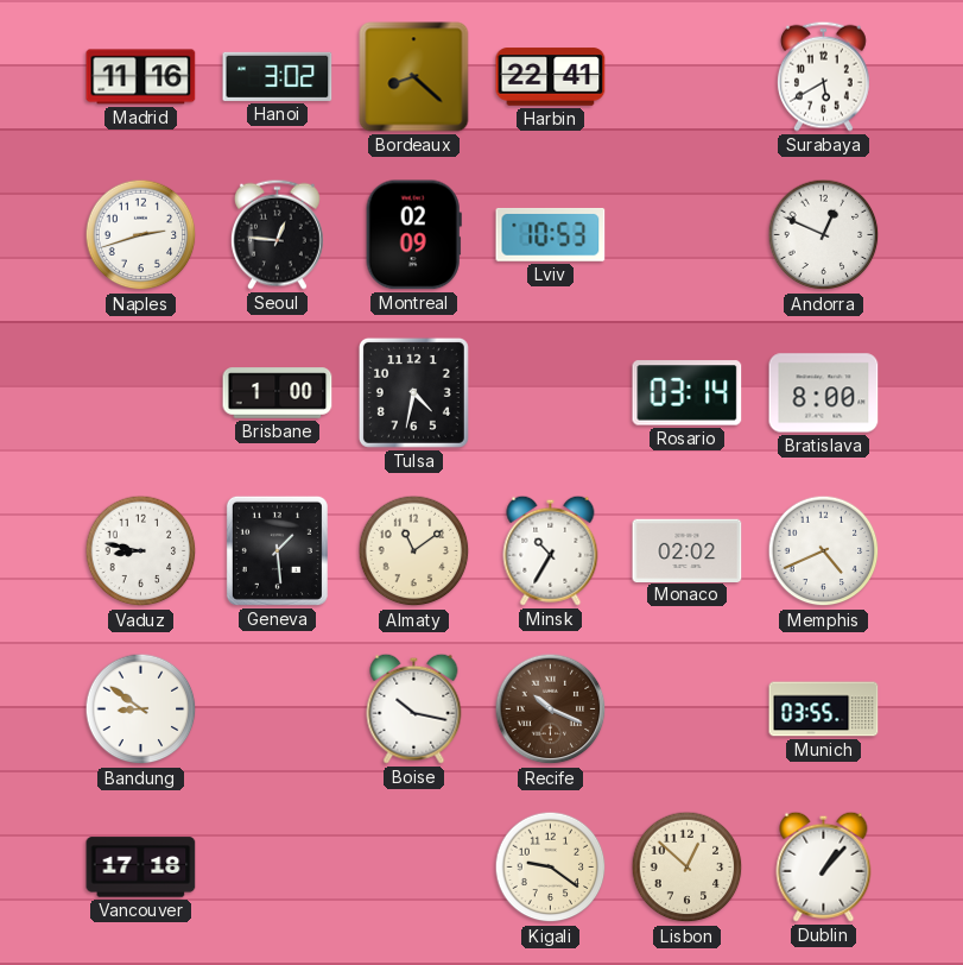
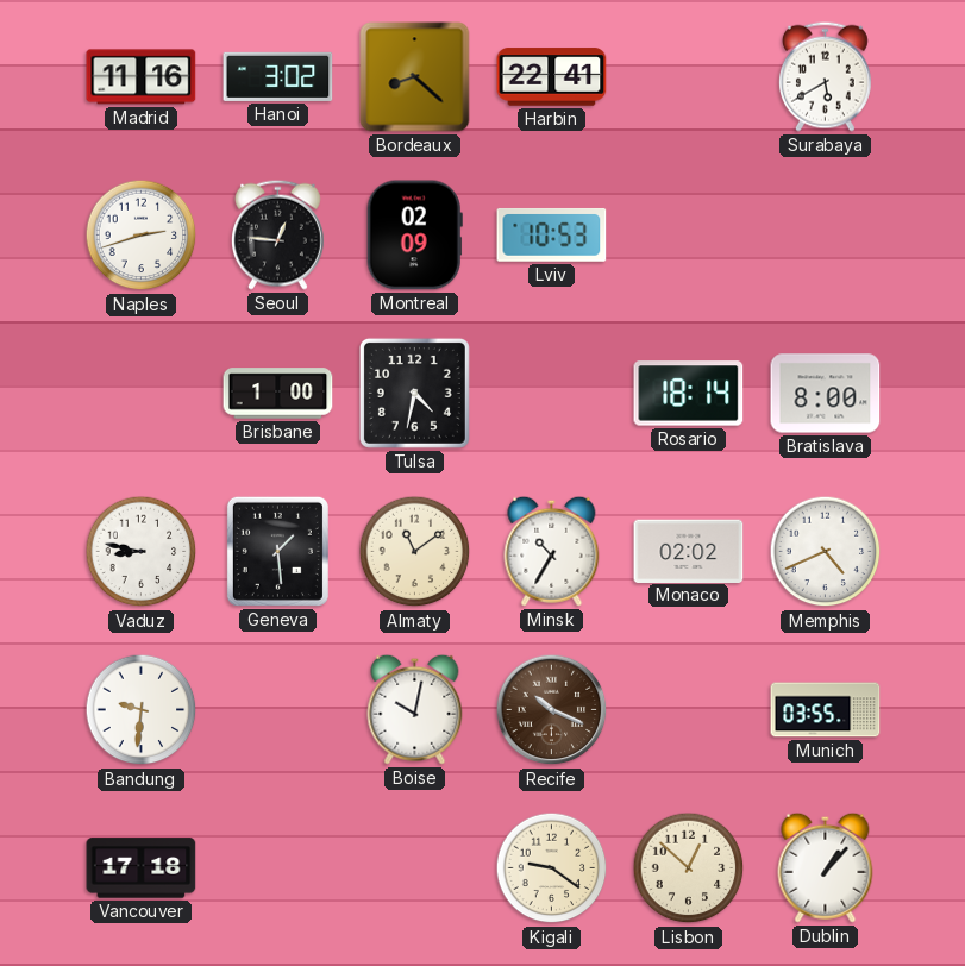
Andorra: 12:49 -> none (824, 235)
Rosario: 03:14 -> 18:14 (689, 394)
Bandung: 8:51 -> 9:31 (142, 710)
Boise: 10:17 -> 10:02 (415, 709)
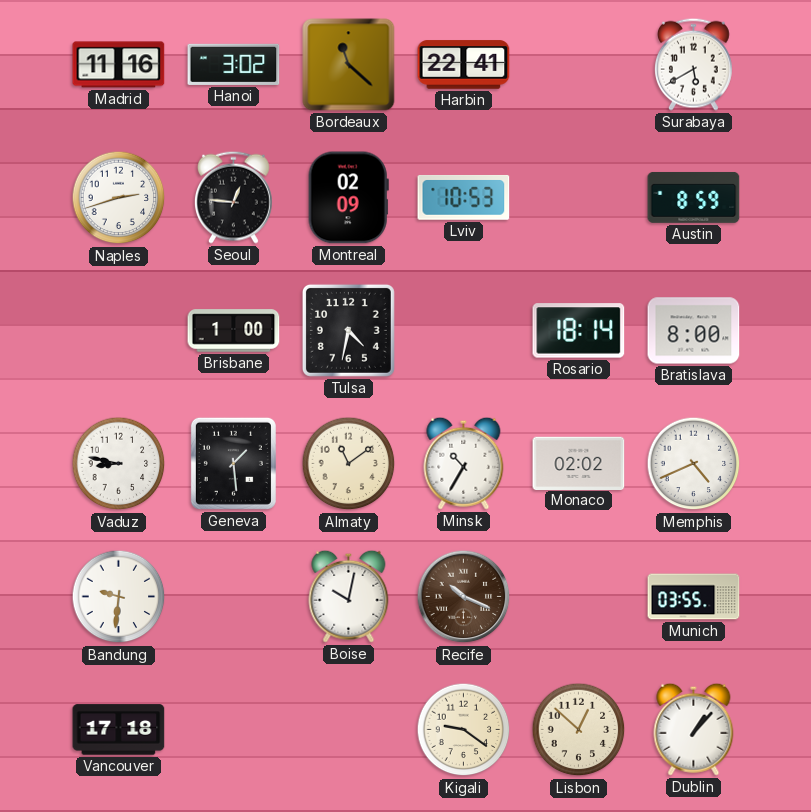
Bordeaux: 8:22 -> 11:22 (349, 65)
Austin: none -> 8:59 (694, 197)
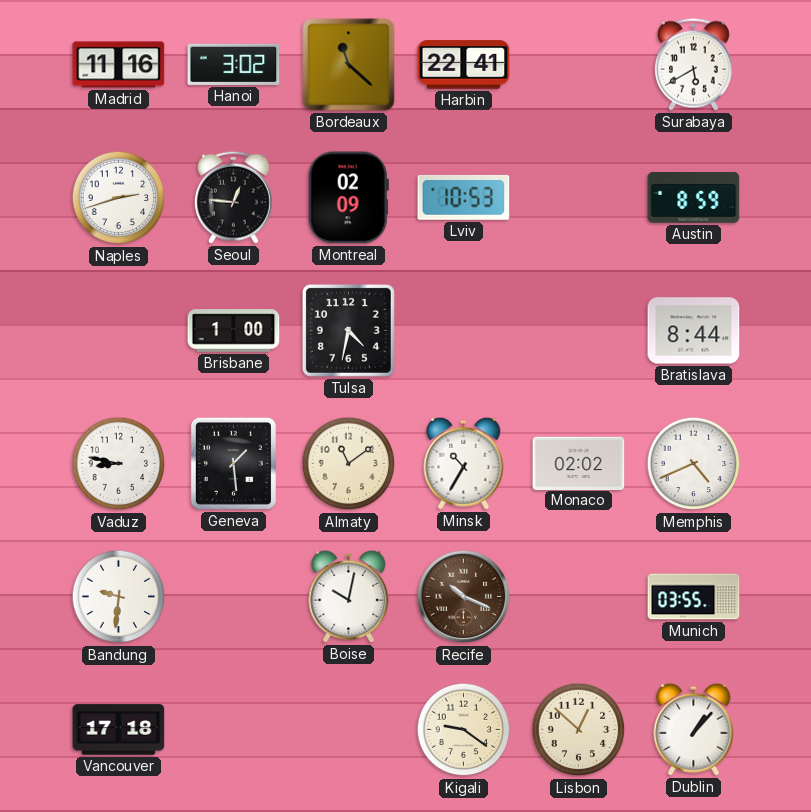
Rosario: 18:14 -> none (579, 331)
Bratislava: 8:00 -> 8:44 (694, 331)
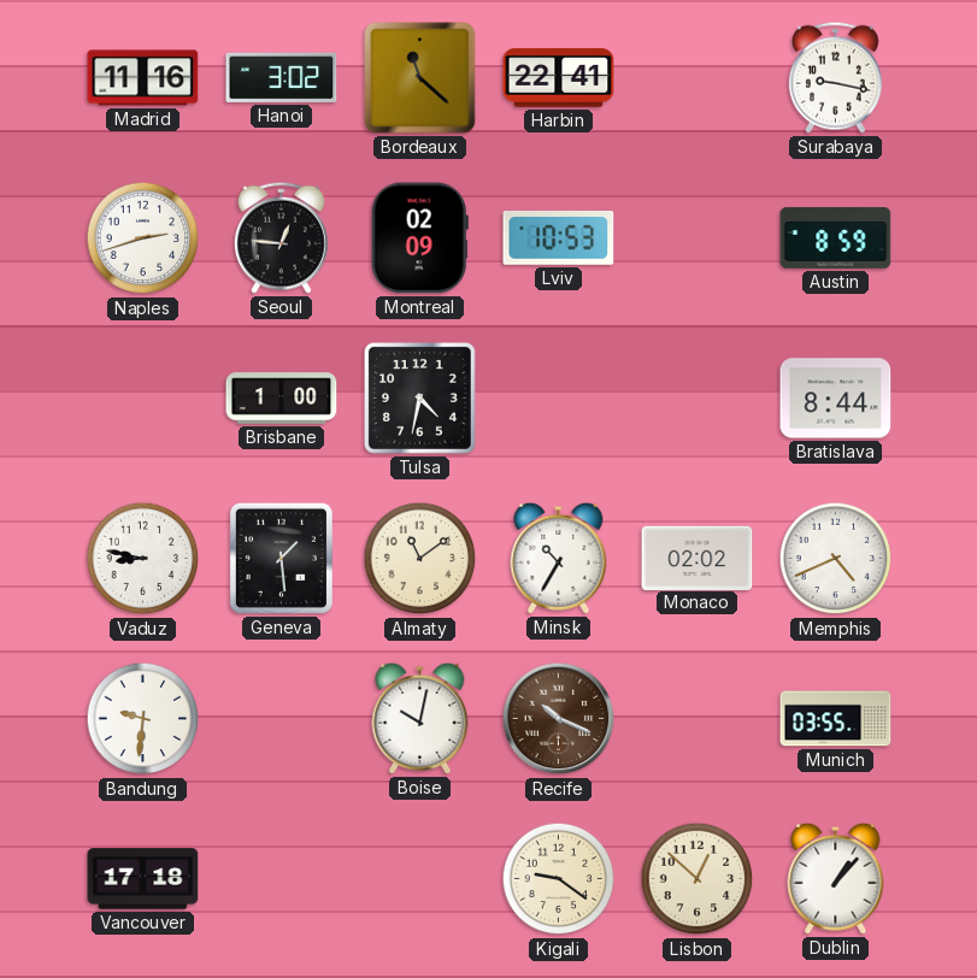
Surabaya: 5:40 -> 9:17 (835, 77)
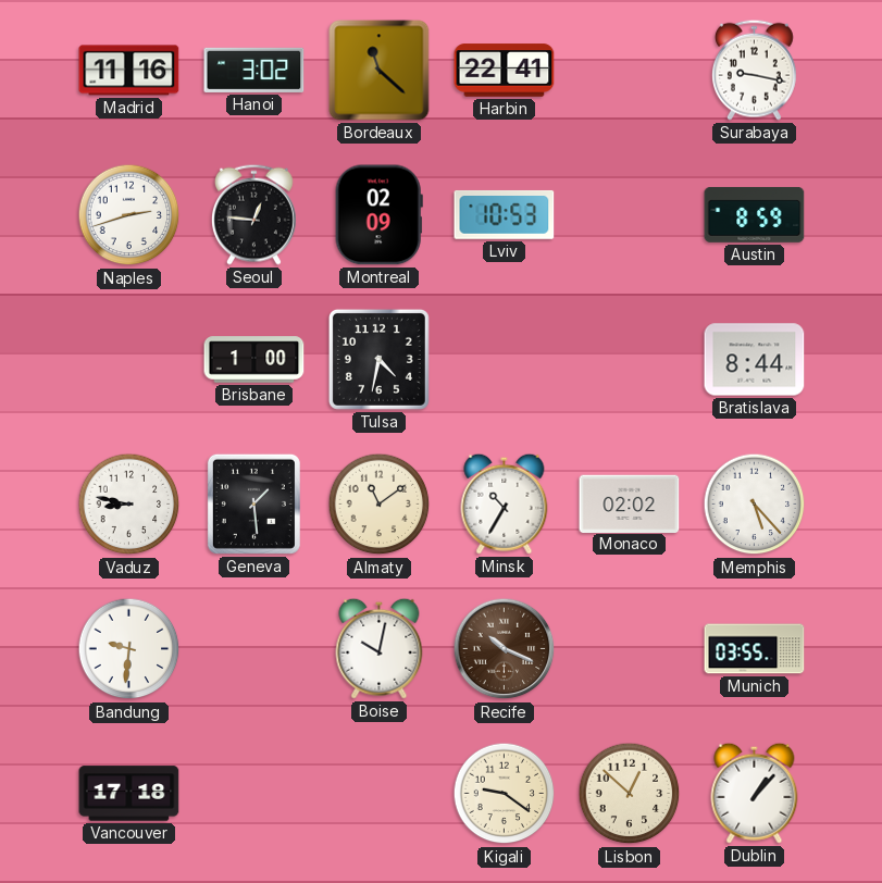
Memphis: 4:41 -> 5:23 (755, 505)
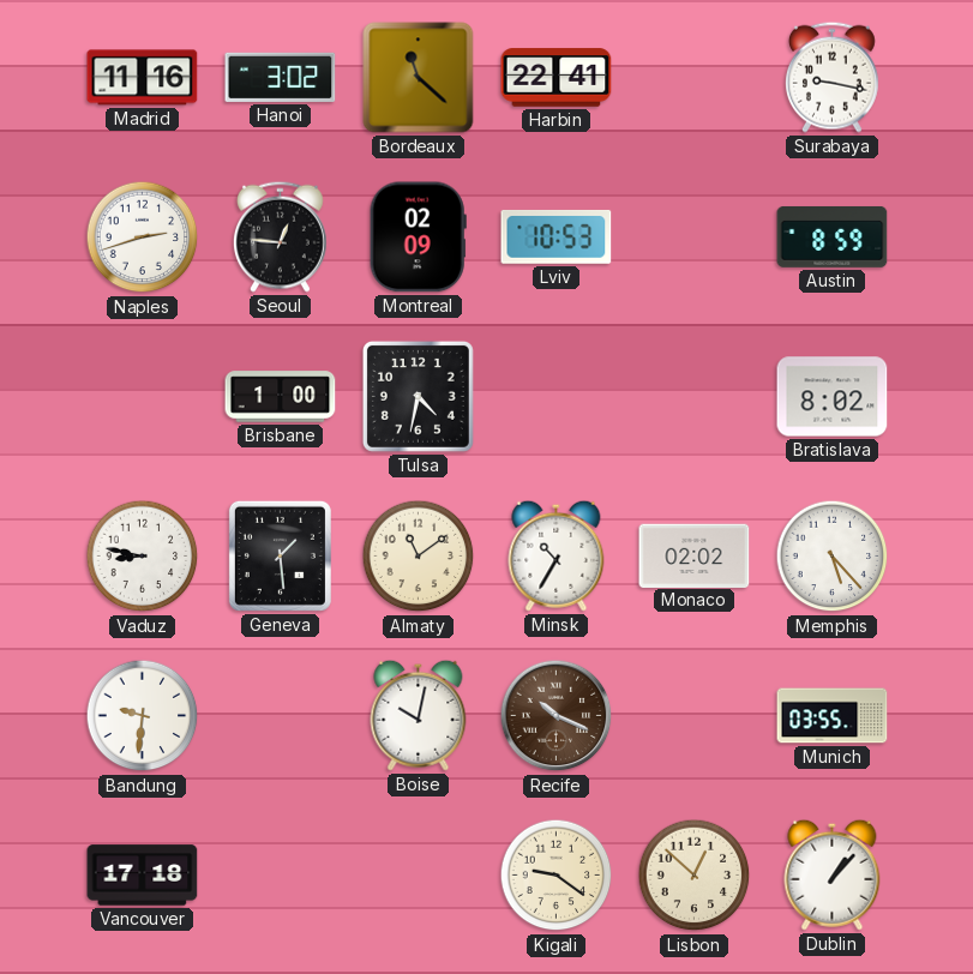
Bratislava: 8:44 -> 8:02 (833, 397)
